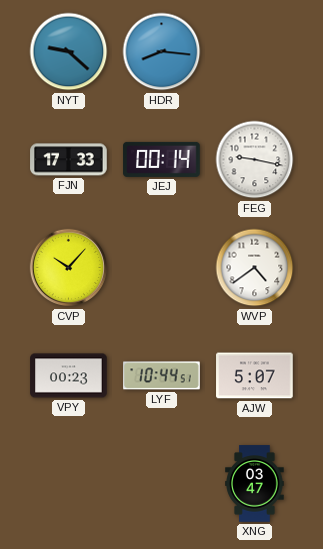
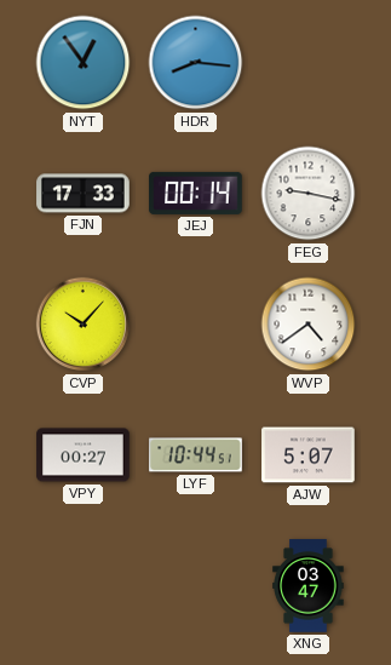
NYT: 9:22 -> 12:54 (84, 63)
VPY: 00:23 -> 00:27 (84, 455)
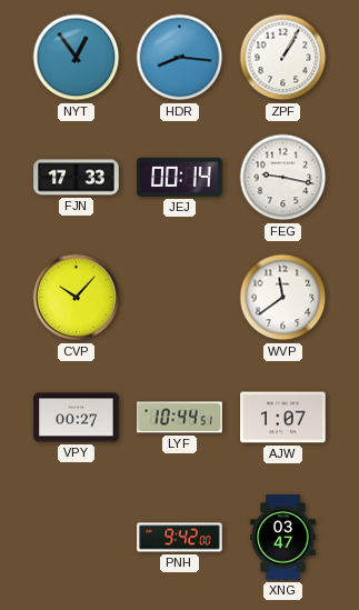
ZPF: none -> 1:05 (283, 58)
WVP: 4:39 -> 11:39 (283, 298)
AJW: 5:07 -> 1:07 (283, 418)
PNH: none -> 9:42 (180, 538)
